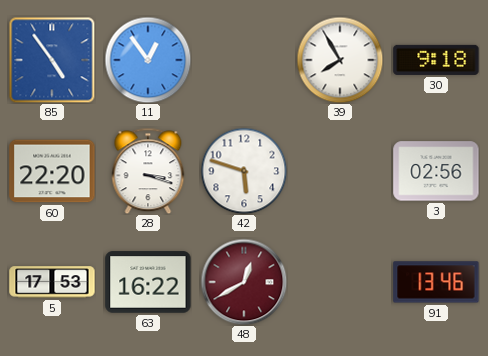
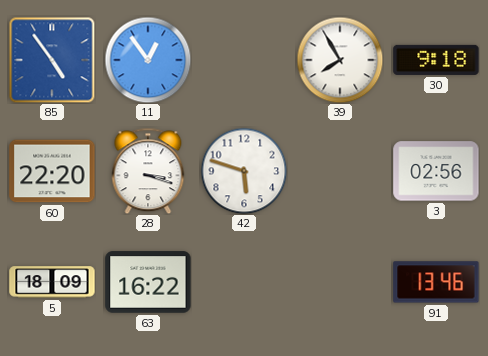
5: 17:53 -> 18:09 (52, 282)
48: 12:40 -> none (244, 282)
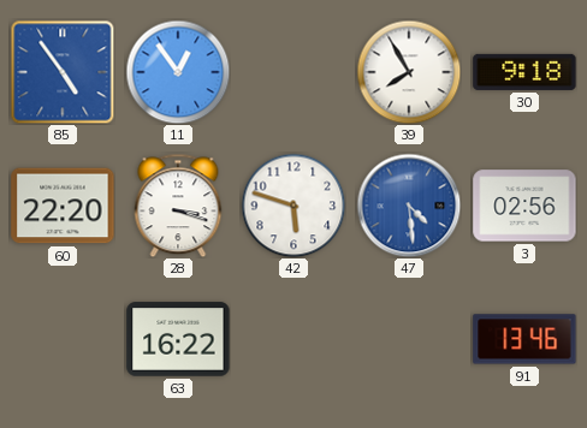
47: none -> 4:29 (409, 206)
5: 18:09 -> none (52, 282)
